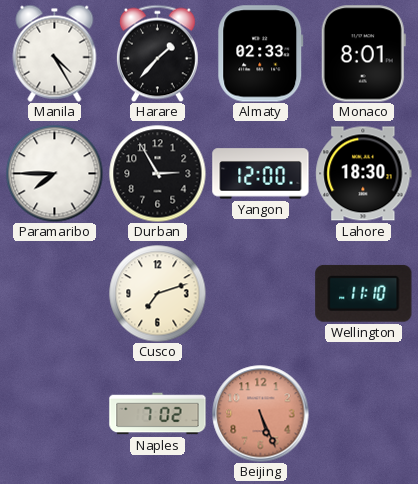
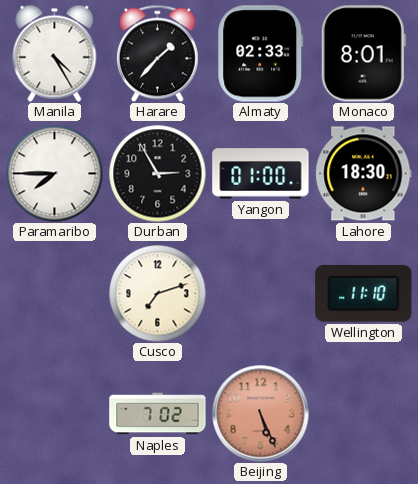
Yangon: 12:00 -> 01:00 (261, 174)
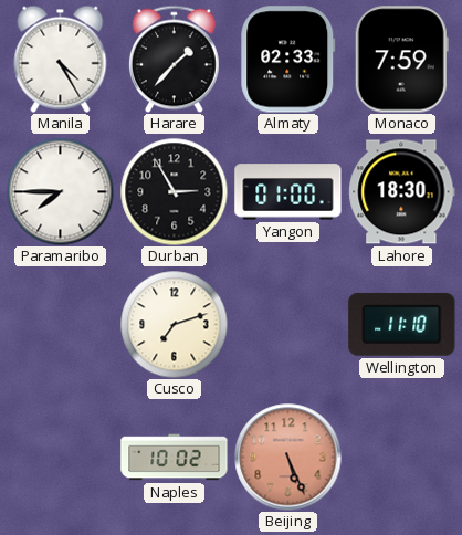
Monaco: 8:01 -> 7:59 (401, 60)
Naples: 7:02 -> 10:02 (175, 458)
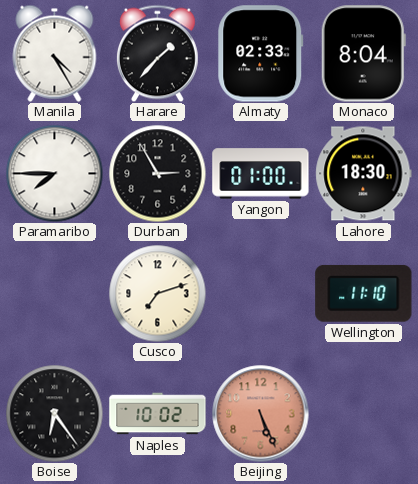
Monaco: 7:59 -> 8:04 (363, 54)
Boise: none -> 6:24 (54, 413)
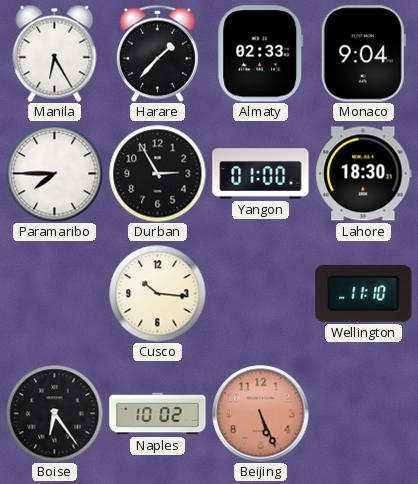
Manila: 4:25 -> 6:25 (55, 53)
Monaco: 8:04 -> 9:04 (363, 54)
Cusco: 7:12 -> 10:16 (157, 293)
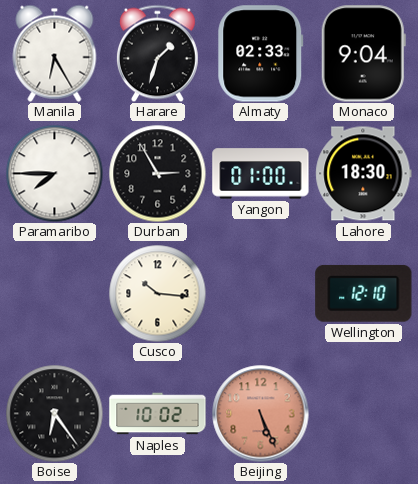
Harare: 1:37 -> 1:33 (158, 53)
Wellington: 11:10 -> 12:10 (364, 293)
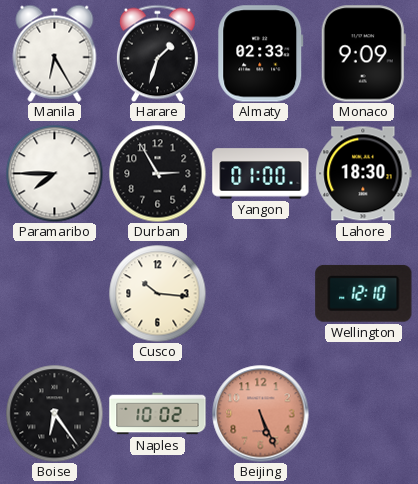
Monaco: 9:04 -> 9:09 (363, 54)
